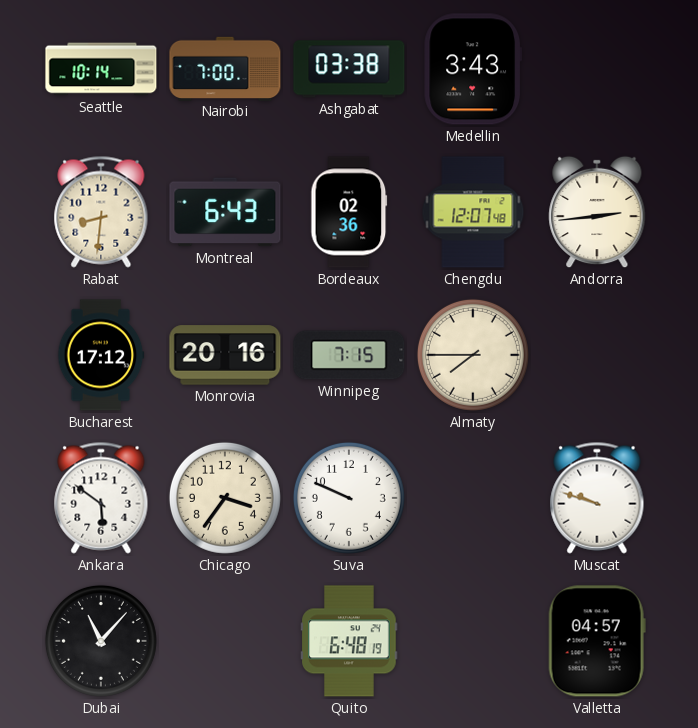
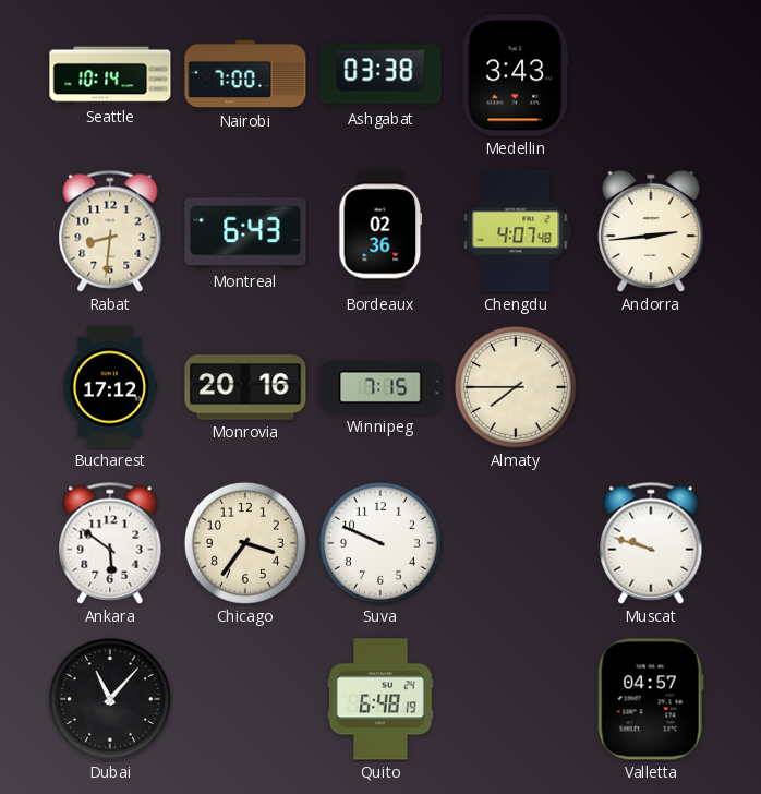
Chengdu: 12:07 -> 4:07 (516, 231)
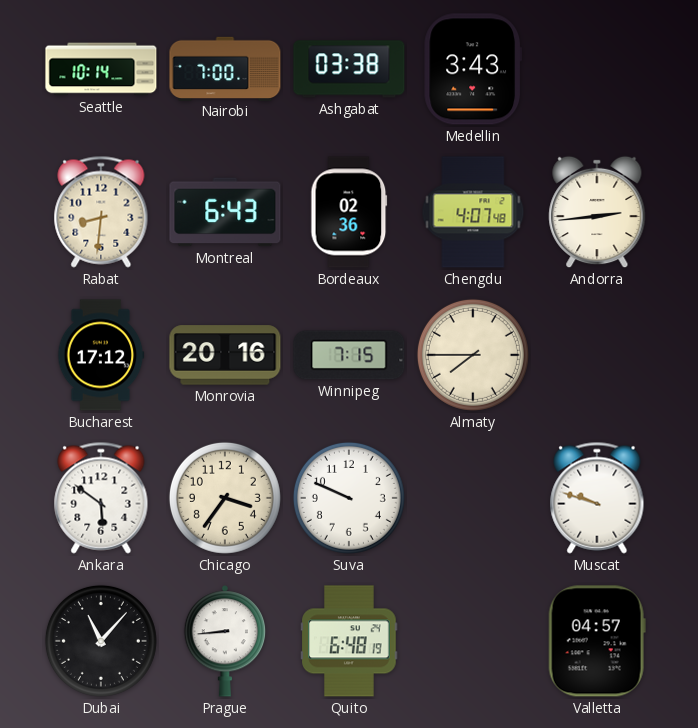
Prague: none -> 8:44 (225, 641)
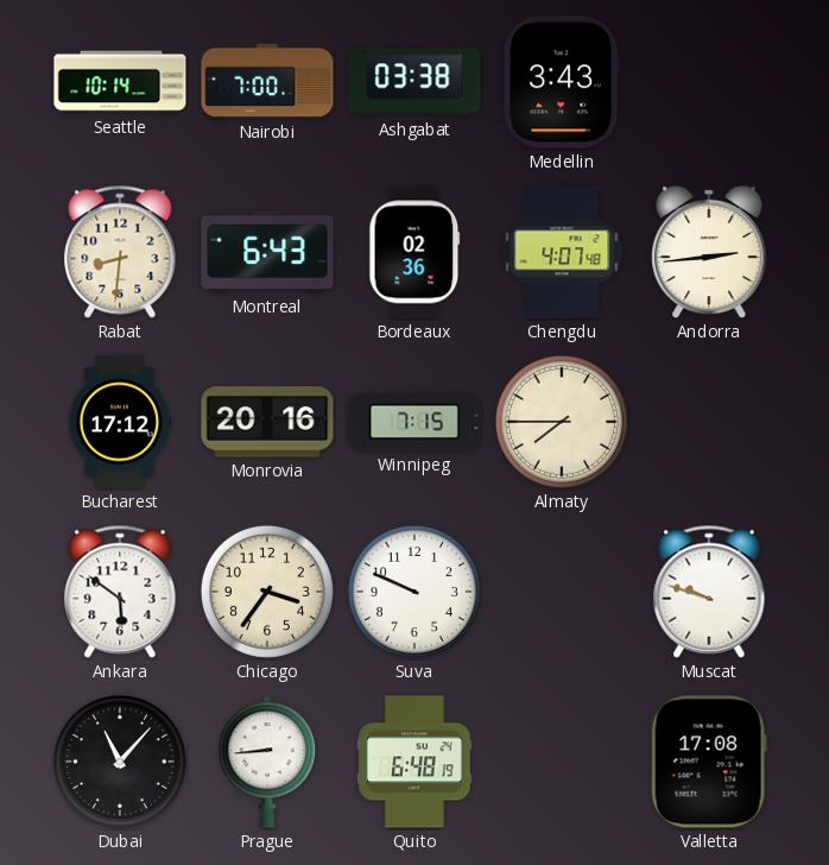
Valletta: 04:57 -> 17:08 (709, 762)
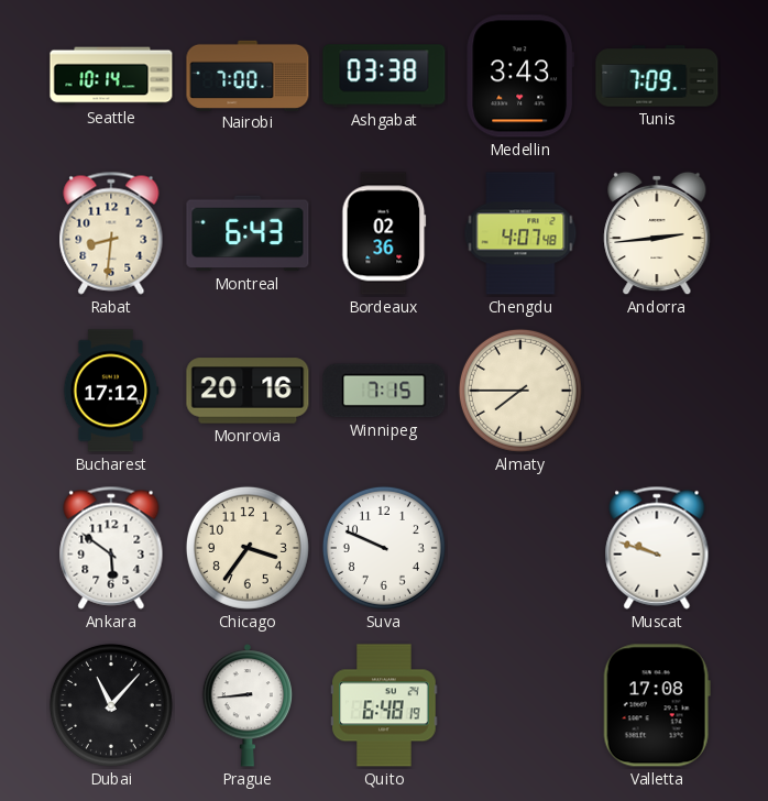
Tunis: none -> 7:09 (657, 76)
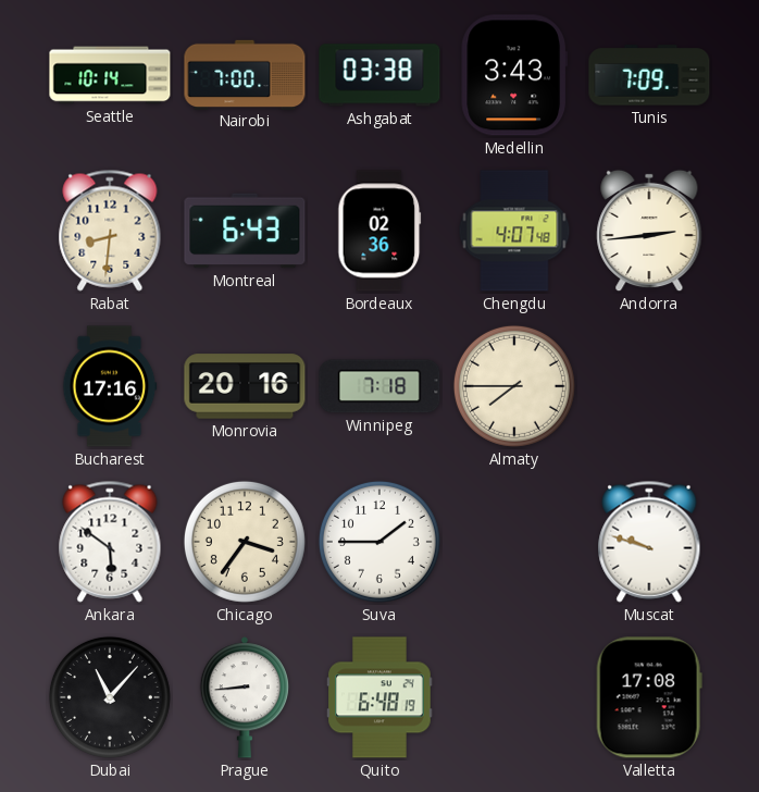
Bucharest: 17:12 -> 17:16 (110, 386)
Winnipeg: 7:15 -> 7:18 (379, 386)
Suva: 9:49 -> 1:45 (379, 542)
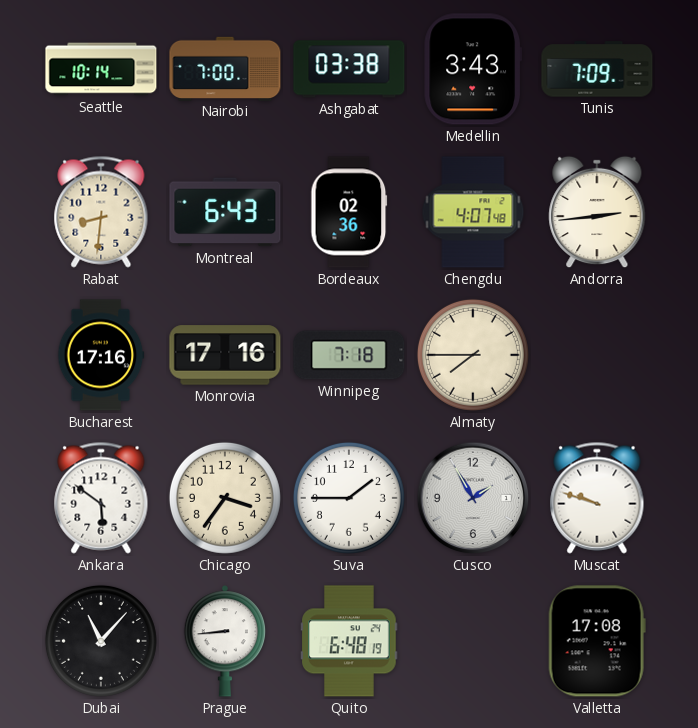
Monrovia: 20:16 -> 17:16 (225, 355)
Cusco: none -> 1:55 (473, 498)
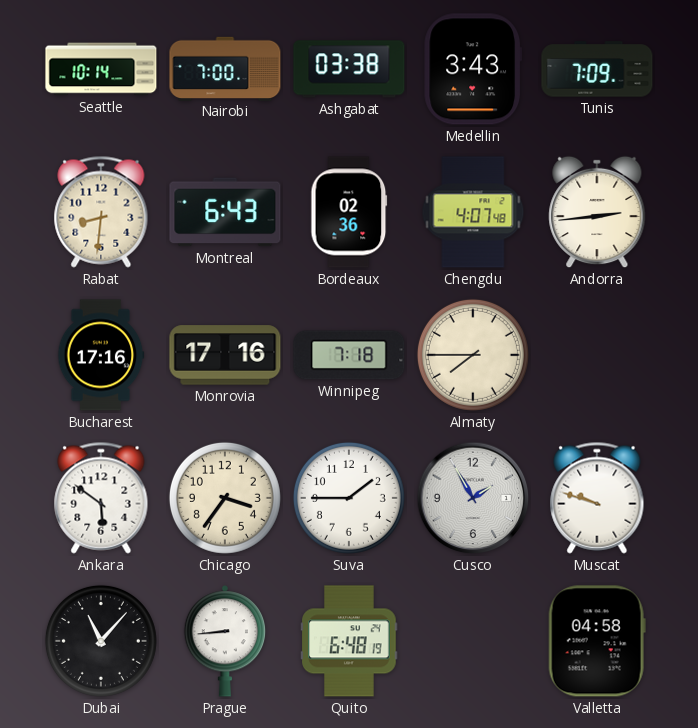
Valletta: 17:08 -> 04:58 (597, 641)
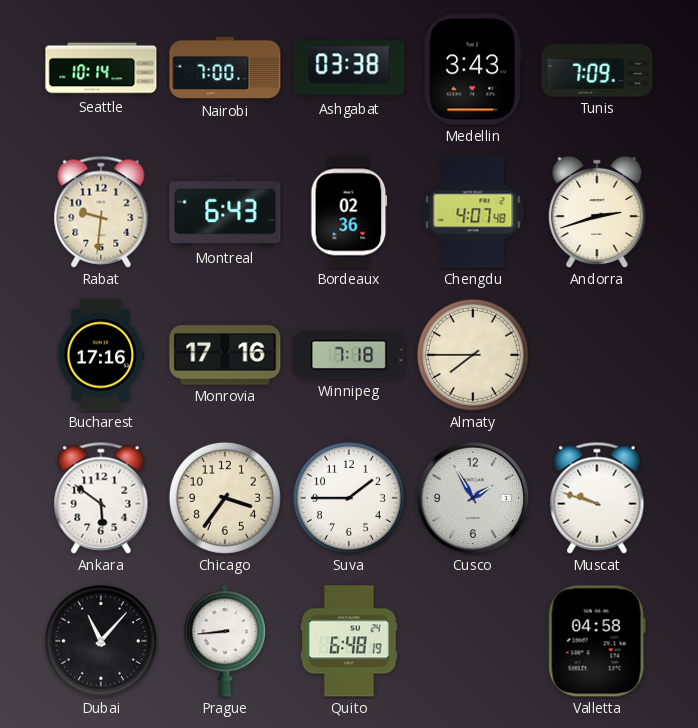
Rabat: 8:31 -> 9:31 (101, 212)
Andorra: 2:44 -> 2:42 (597, 212)
